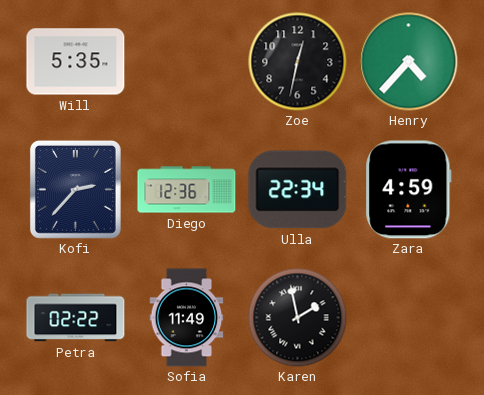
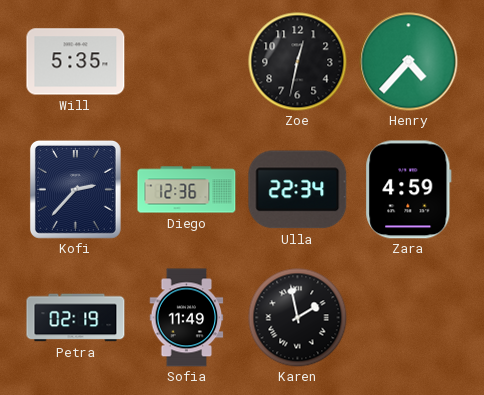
Petra: 02:22 -> 02:19 (76, 318)
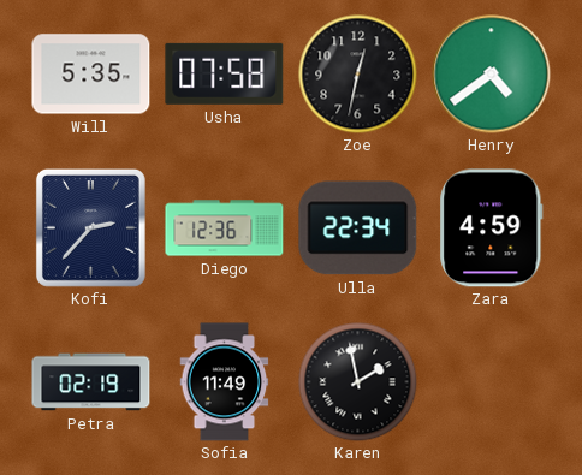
Usha: none -> 07:58 (225, 73)
Henry: 4:37 -> 4:39 (492, 75)
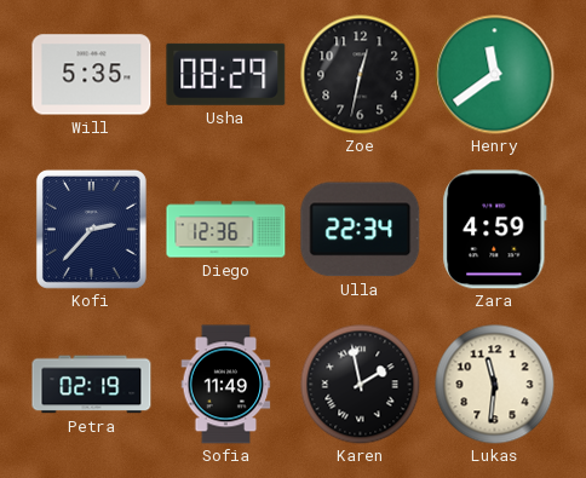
Usha: 07:58 -> 08:29 (226, 74)
Henry: 4:39 -> 11:39 (495, 75)
Lukas: none -> 11:31 (495, 385)
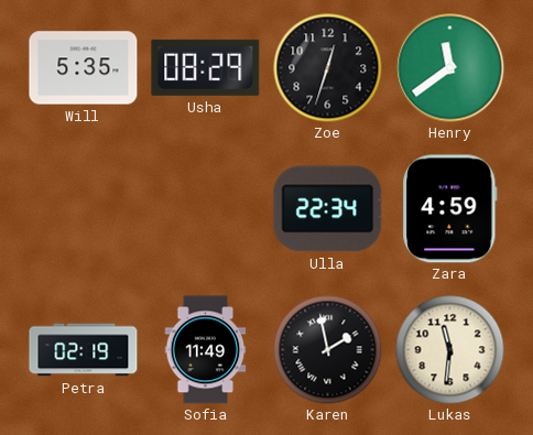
Zoe: 12:32 -> 12:33 (328, 68)
Kofi: 2:37 -> none (91, 229)
Diego: 12:36 -> none (226, 230)
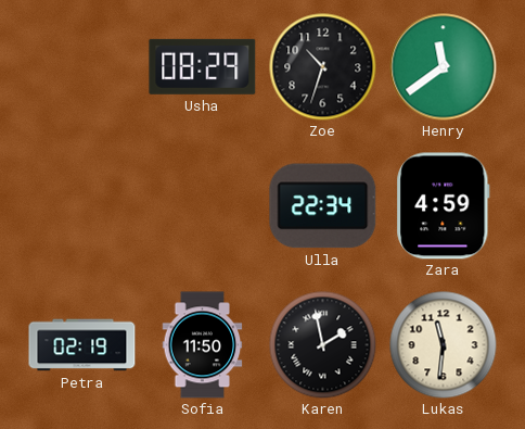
Will: 5:35 -> none (84, 68)
Zoe: 12:33 -> 10:33 (323, 67)
Sofia: 11:49 -> 11:50 (203, 345)
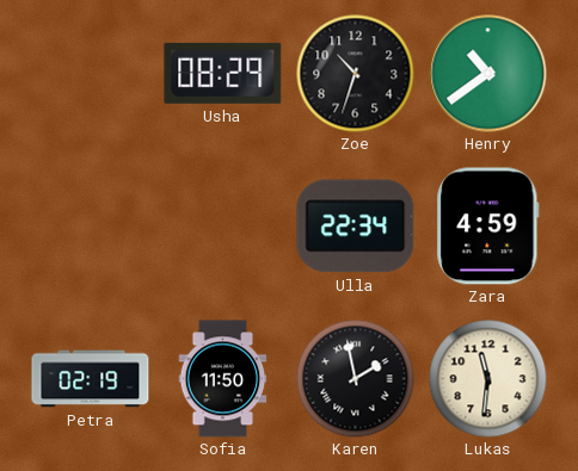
Henry: 11:39 -> 10:39 (488, 74)
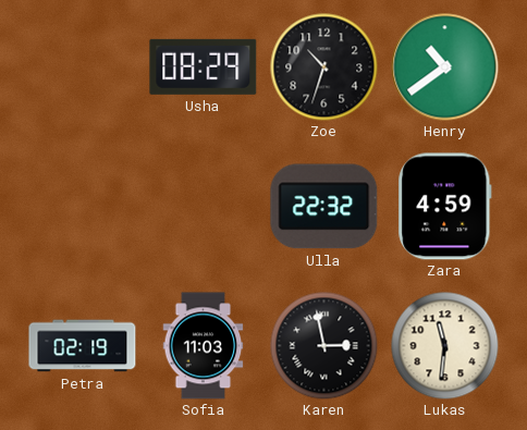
Ulla: 22:34 -> 22:32 (324, 207)
Sofia: 11:50 -> 11:03 (204, 346)
Karen: 1:58 -> 2:58 (324, 346)
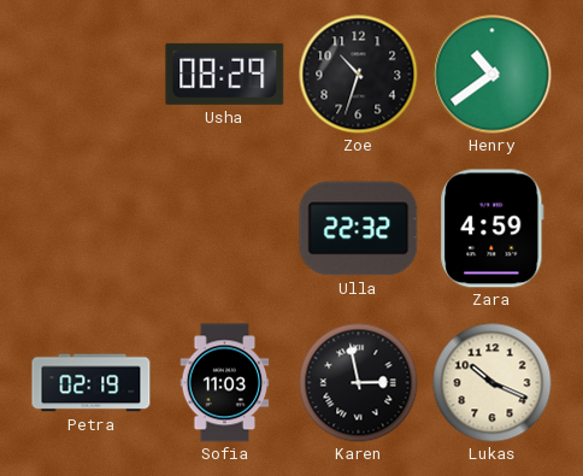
Lukas: 11:31 -> 10:19 (493, 383)
